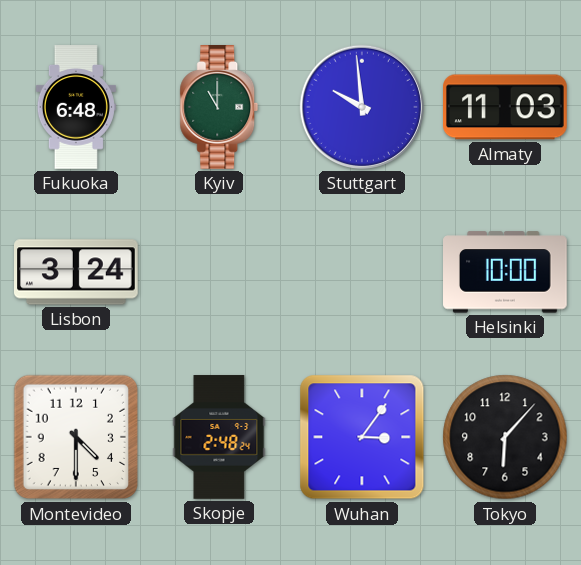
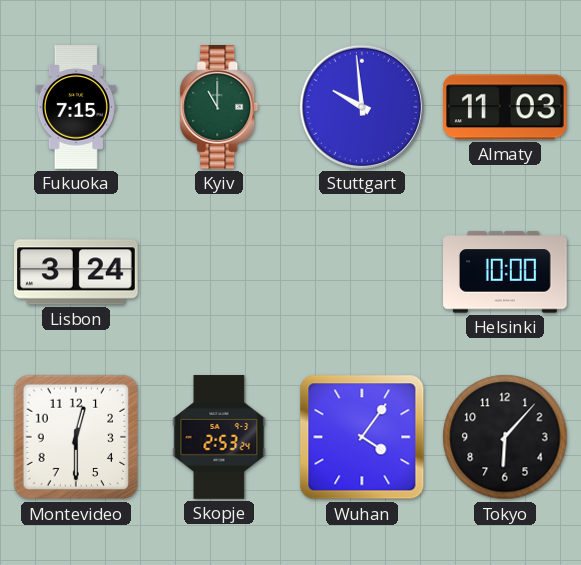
Fukuoka: 6:48 -> 7:15 (76, 107)
Montevideo: 4:30 -> 12:30 (76, 437)
Skopje: 2:48 -> 2:53 (219, 437)
Wuhan: 3:06 -> 4:06 (362, 437)
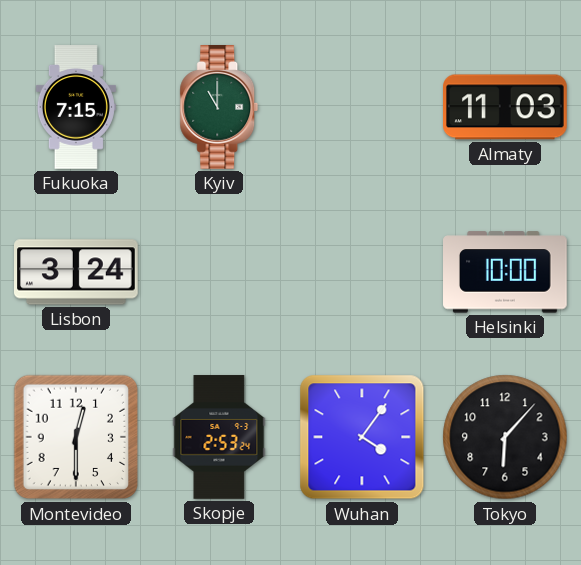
Stuttgart: 9:59 -> none (362, 107)
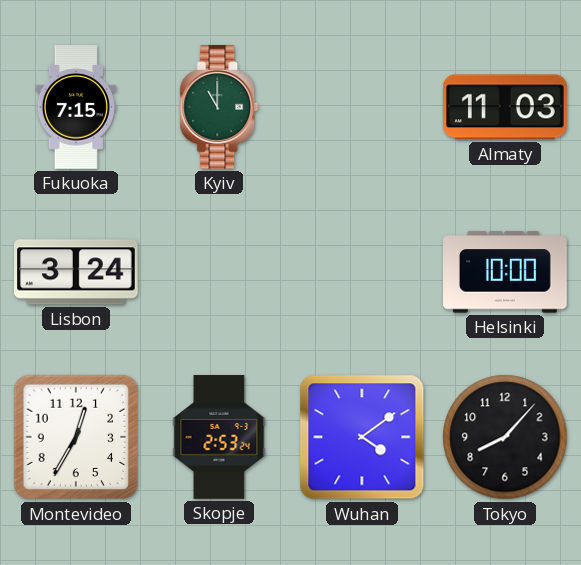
Montevideo: 12:30 -> 12:35 (76, 437)
Wuhan: 4:06 -> 4:09 (362, 437)
Tokyo: 6:07 -> 8:07 (505, 437)
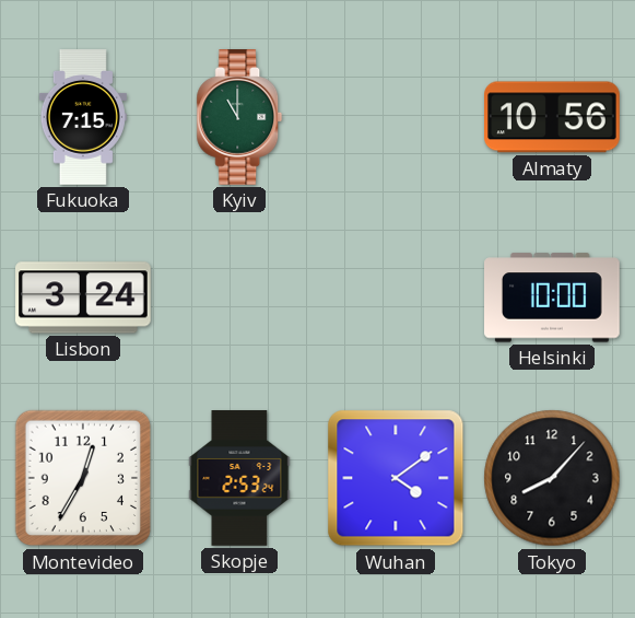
Almaty: 11:03 -> 10:56 (553, 117)
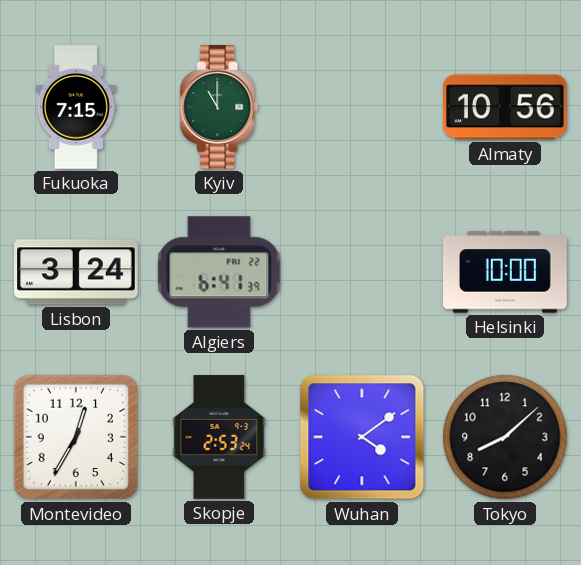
Algiers: none -> 6:41 (219, 272)
Tokyo: 8:07 -> 8:08 (505, 437)
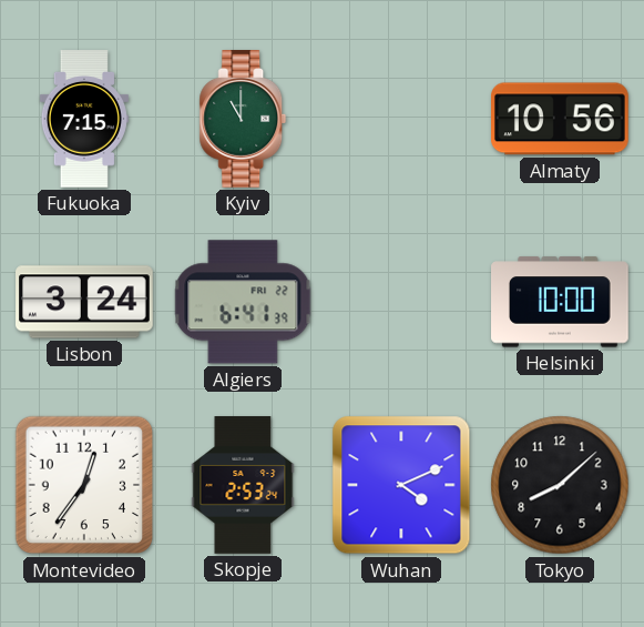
Montevideo: 12:35 -> 12:36 (84, 485)
Wuhan: 4:09 -> 4:11 (401, 485)
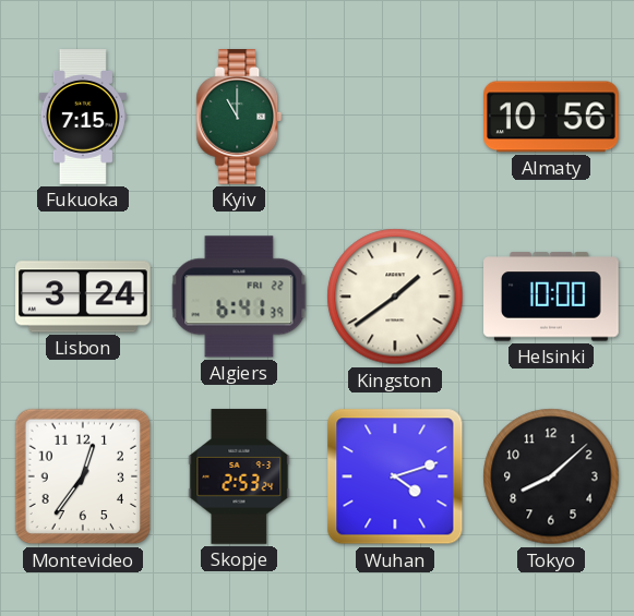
Kingston: none -> 1:39 (395, 297)
Wuhan: 4:11 -> 4:12 (395, 476)
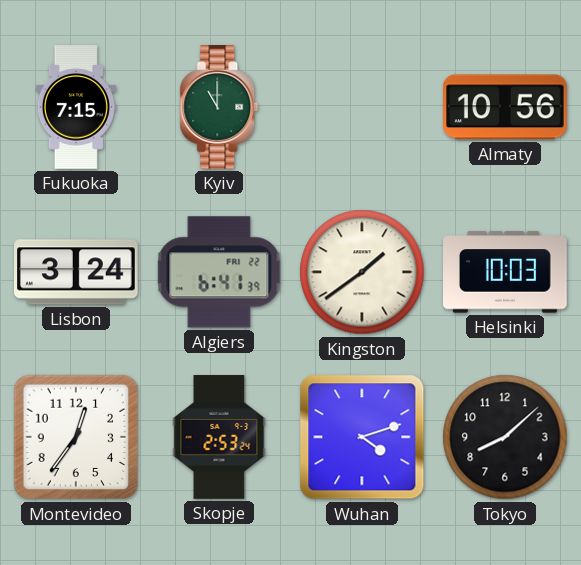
Helsinki: 10:00 -> 10:03 (506, 272)
